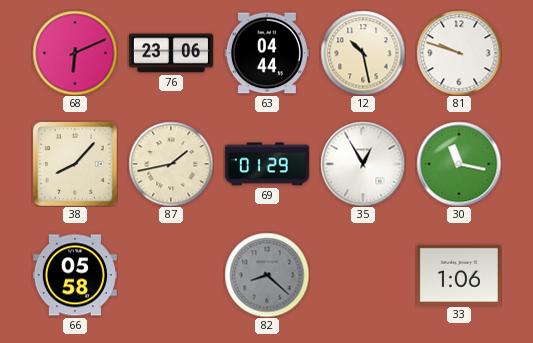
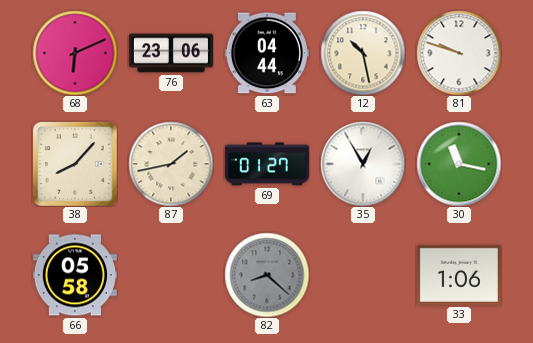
69: 01:29 -> 01:27 (267, 164)
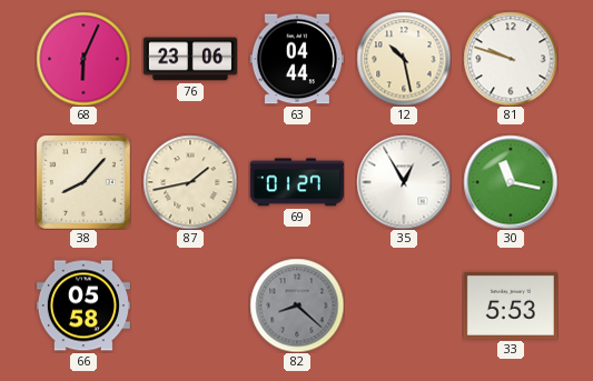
68: 6:11 -> 6:04 (83, 59)
33: 1:06 -> 5:53 (511, 305)
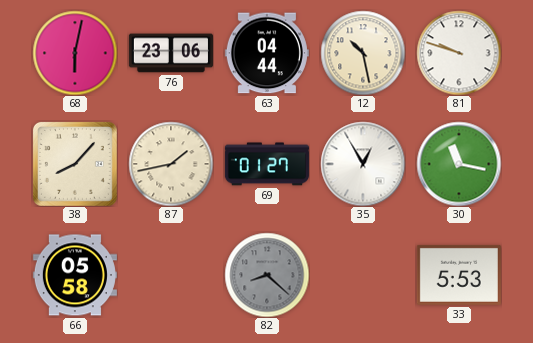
68: 6:04 -> 6:02 (75, 53)
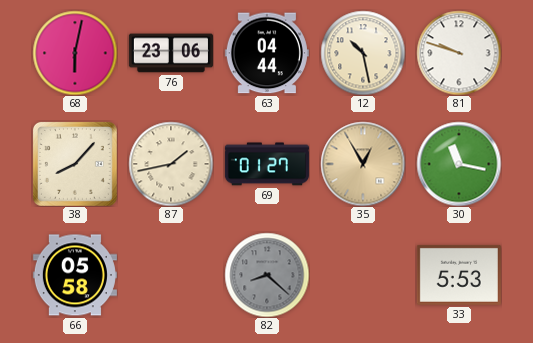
35 dial: white -> champagne (363, 164)
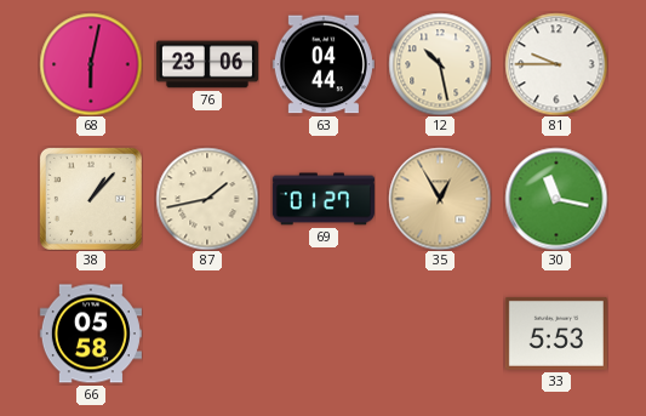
81: 9:48 -> 9:45 (556, 64)
38: 8:07 -> 1:07 (91, 199)
82: 8:22 -> none (267, 275)
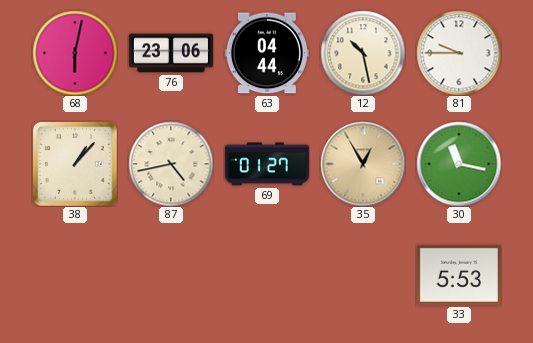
87: 1:43 -> 4:43 (171, 164)
66: 05:58 -> none (91, 334)
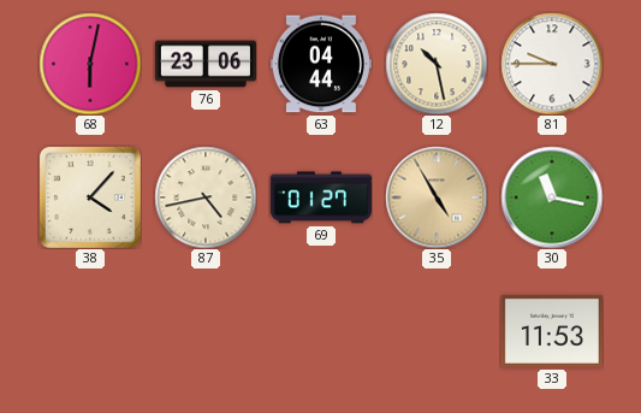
38: 1:07 -> 4:07 (90, 197)
35: 12:55 -> 4:55 (437, 197)
33: 5:53 -> 11:53 (552, 331)
